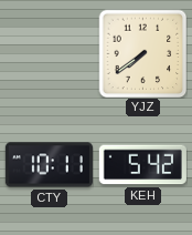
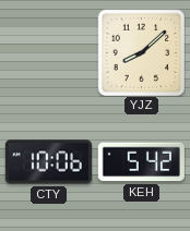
YJZ: 7:39 -> 8:08 (141, 52)
CTY: 10:11 -> 10:06 (48, 162)
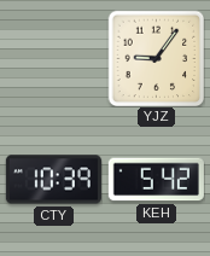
YJZ: 8:08 -> 9:06 (156, 58)
CTY: 10:06 -> 10:39 (53, 180)
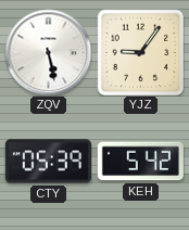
ZQV: none -> 5:28 (48, 52)
CTY: 10:39 -> 05:39 (48, 162)
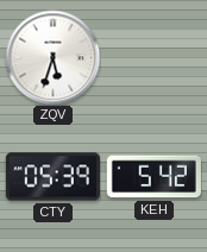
ZQV: 5:28 -> 5:33 (52, 57)
YJZ: 9:06 -> none (140, 52)
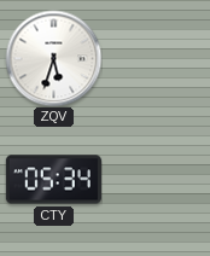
CTY: 05:39 -> 05:34 (53, 180)
KEH: 5:42 -> none (153, 177)
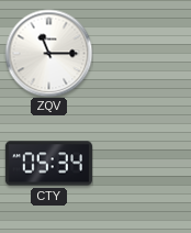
ZQV: 5:33 -> 11:15 (48, 53)
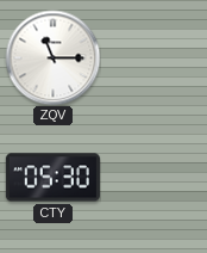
CTY: 05:34 -> 05:30 (52, 178)
